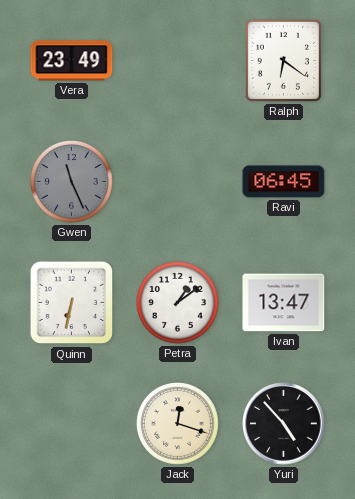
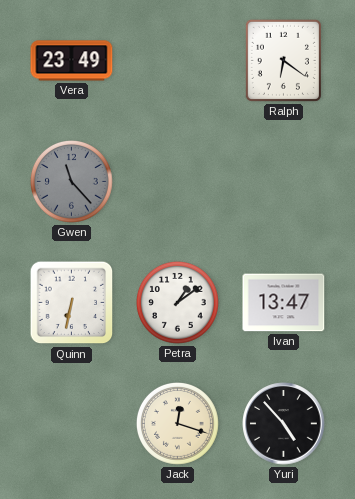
Gwen: 11:26 -> 11:23 (72, 182)
Ravi: 06:45 -> none (284, 182)
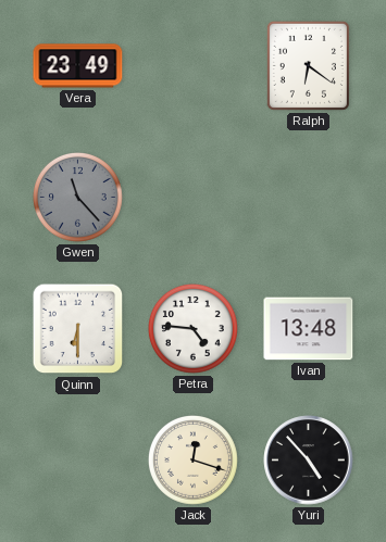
Quinn: 6:32 -> 6:30 (78, 329)
Petra: 1:09 -> 4:46 (194, 329)
Ivan: 13:47 -> 13:48 (309, 329)
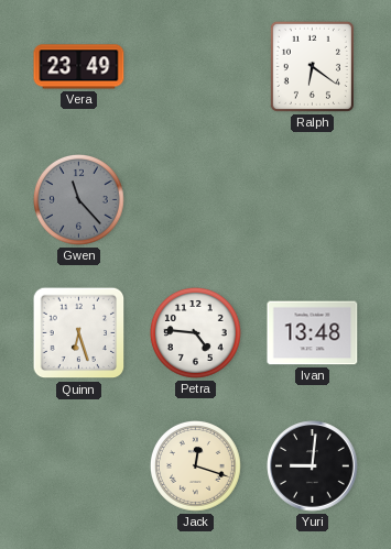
Quinn: 6:30 -> 6:27 (79, 333)
Yuri: 4:53 -> 9:01 (313, 466)
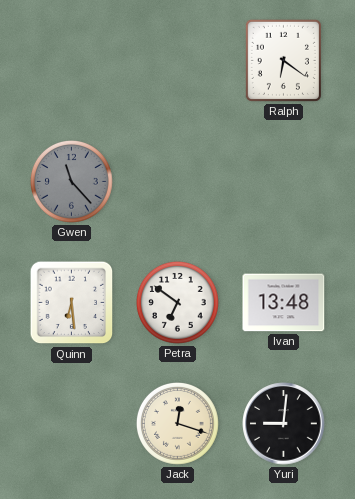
Vera: 23:49 -> none (79, 67)
Quinn: 6:27 -> 6:29 (72, 303)
Petra: 4:46 -> 6:51 (178, 303)
